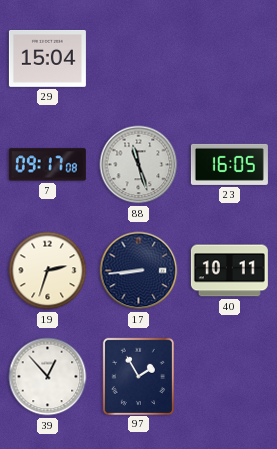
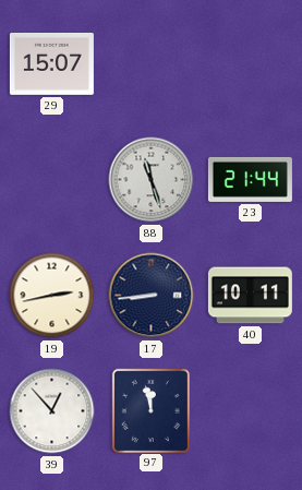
29: 15:04 -> 15:07 (51, 63)
7: 09:17 -> none (47, 165)
23: 16:05 -> 21:44 (250, 179)
19: 2:33 -> 2:43 (52, 296)
97: 1:55 -> 11:58 (150, 410)
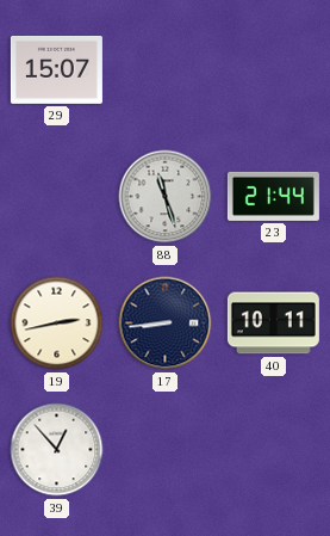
97: 11:58 -> none (150, 410)
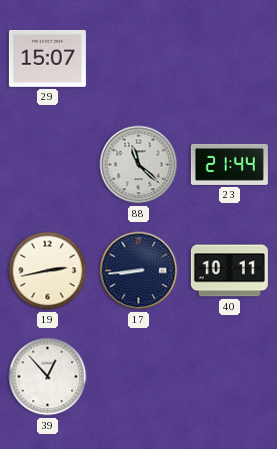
88: 11:27 -> 11:22 (139, 165)
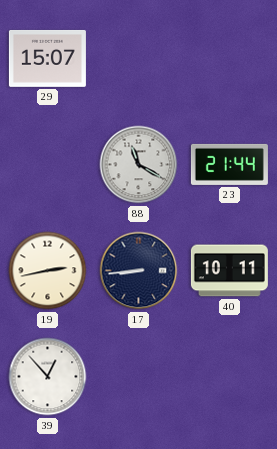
88: 11:22 -> 11:20 (139, 165)
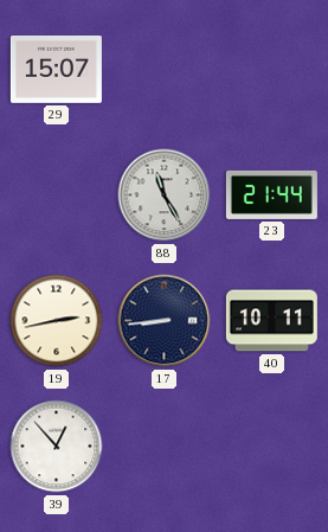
88: 11:20 -> 11:25 (165, 196)
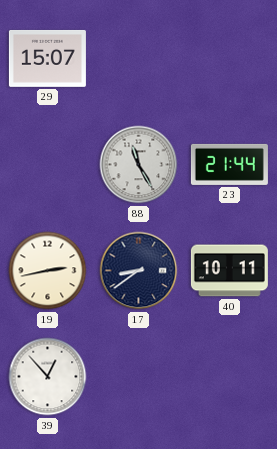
17: 8:44 -> 8:39 (139, 271)
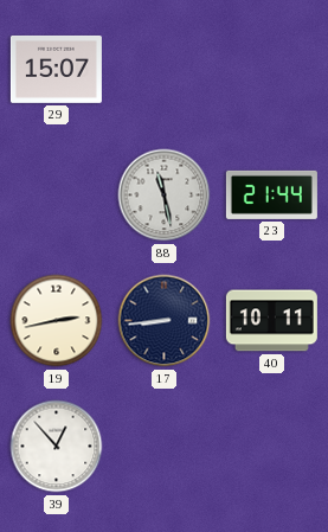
88: 11:25 -> 11:28 (165, 196)
17: 8:39 -> 8:44 (165, 321)
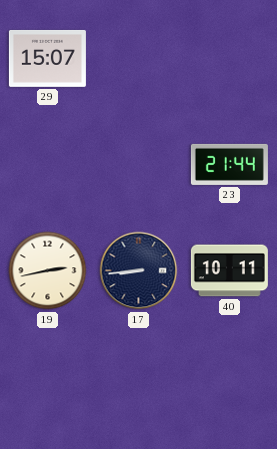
88: 11:28 -> none (165, 196)
39: 12:53 -> none (57, 447)
